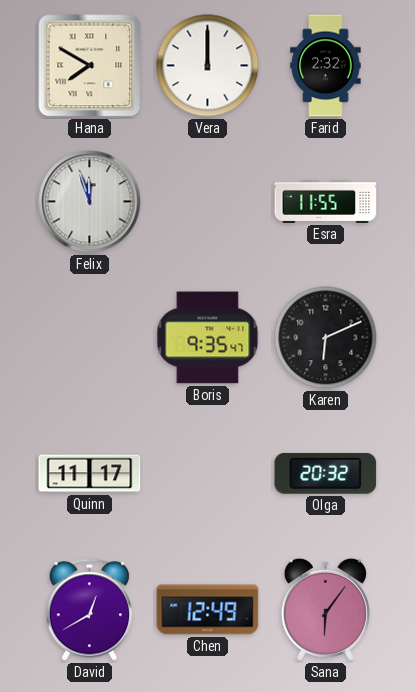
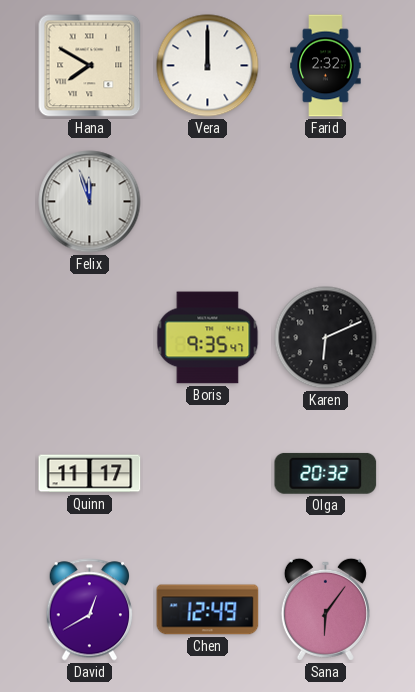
Esra: 11:55 -> none (326, 201)
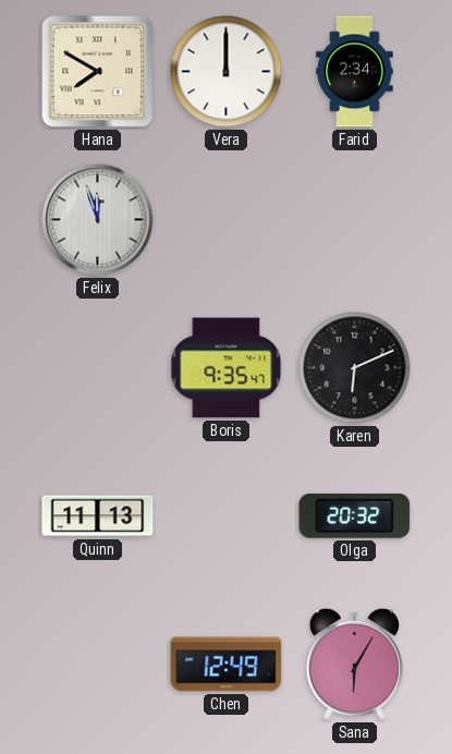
Farid: 2:32 -> 2:34 (355, 72)
Quinn: 11:17 -> 11:13 (98, 516)
David: 12:40 -> none (90, 610)
Sana: 6:06 -> 6:05 (354, 664)
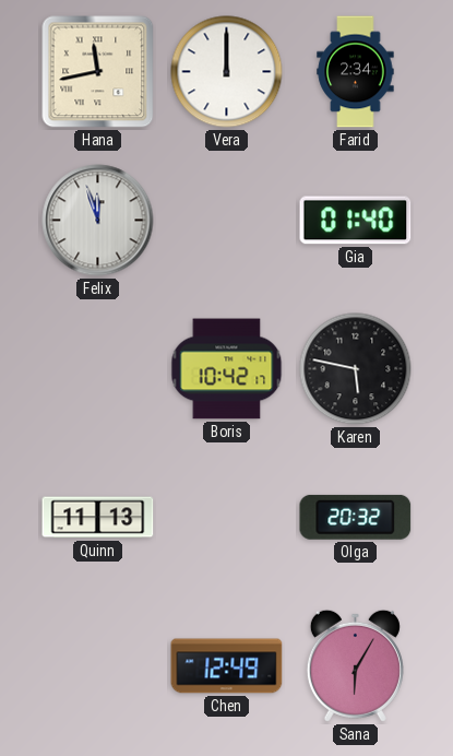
Hana: 7:50 -> 11:43 (98, 72)
Gia: none -> 01:40 (356, 221)
Boris: 9:35 -> 10:42 (227, 369)
Karen: 6:11 -> 5:47 (356, 369)
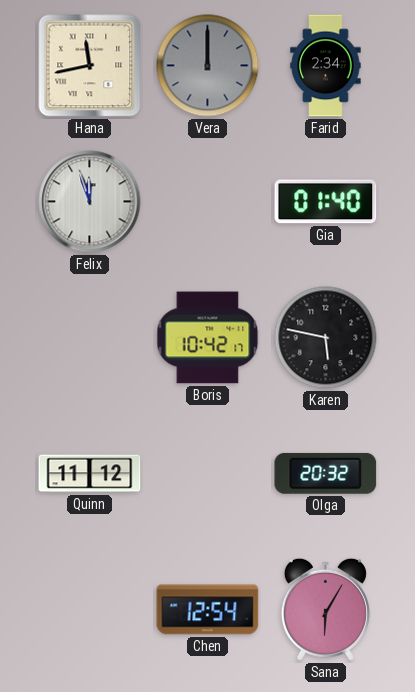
Vera dial: white -> grey (208, 66)
Quinn: 11:13 -> 11:12 (90, 474)
Chen: 12:49 -> 12:54 (208, 610)
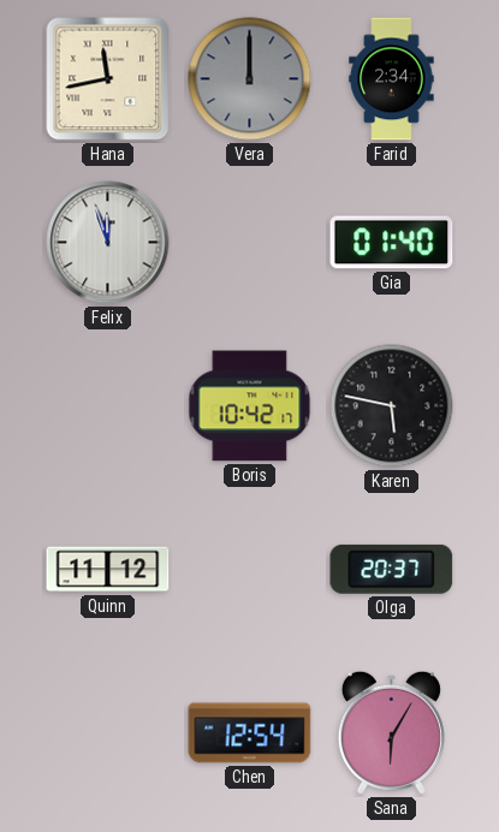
Olga: 20:32 -> 20:37 (392, 569)
